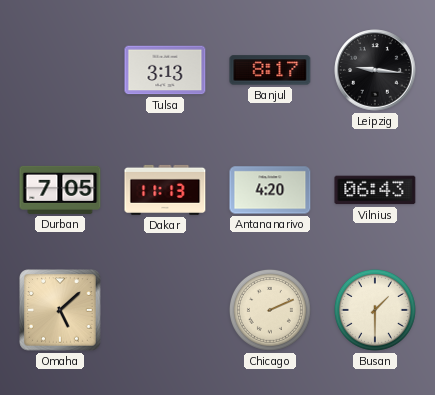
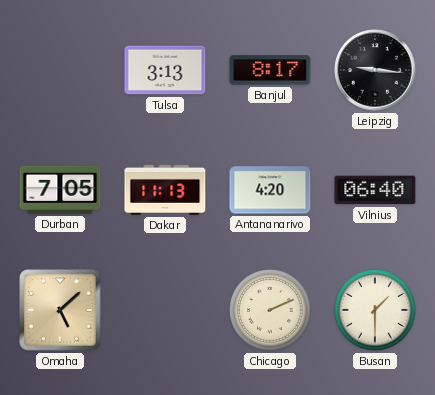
Vilnius: 06:43 -> 06:40 (375, 190)
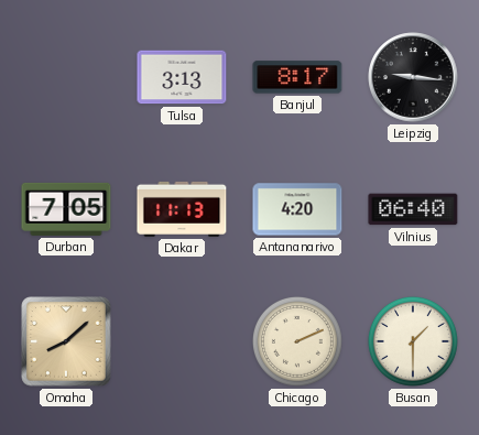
Omaha: 5:08 -> 8:08 (66, 341)
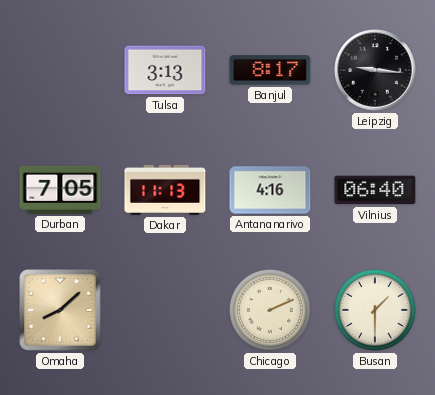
Antananarivo: 4:20 -> 4:16 (270, 190)
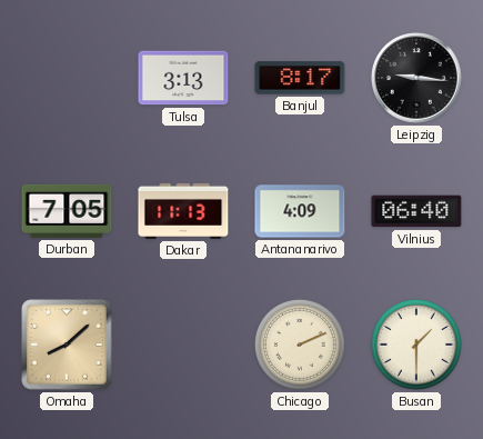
Antananarivo: 4:16 -> 4:09 (300, 211)
